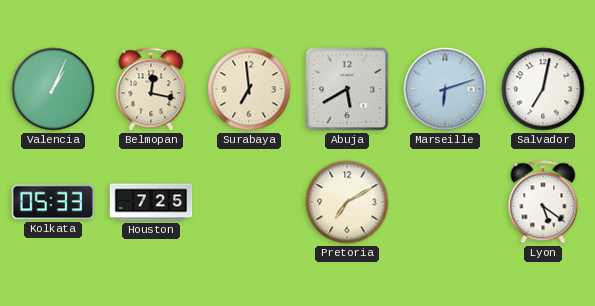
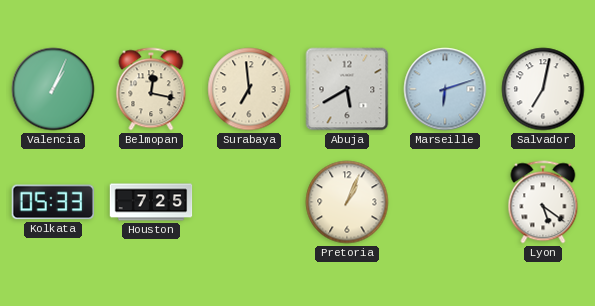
Pretoria: 7:10 -> 1:04 (347, 202)
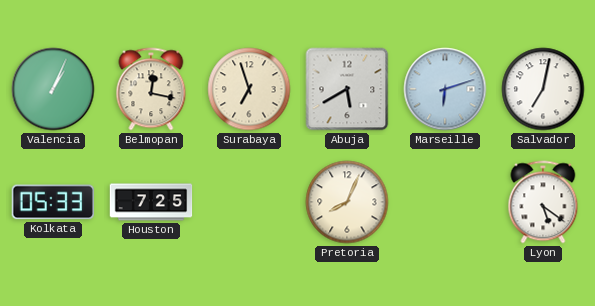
Surabaya: 6:59 -> 6:57 (249, 89)
Pretoria: 1:04 -> 8:04 (347, 202)
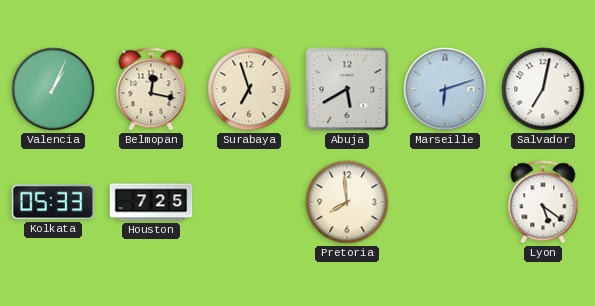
Pretoria: 8:04 -> 7:59 (347, 202)
